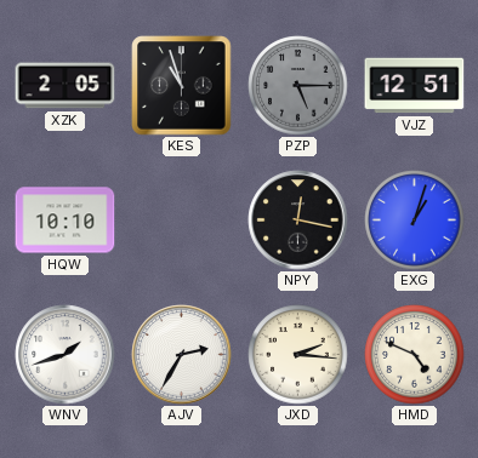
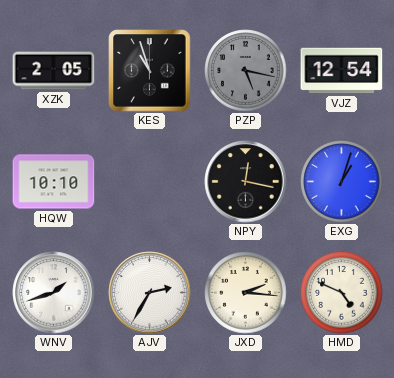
PZP: 5:15 -> 5:17 (246, 71)
VJZ: 12:51 -> 12:54 (342, 71)
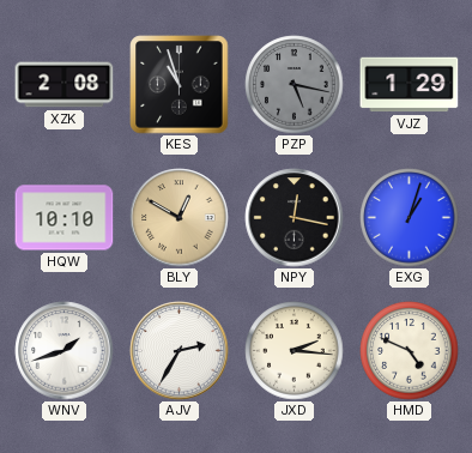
XZK: 2:05 -> 2:08 (65, 85)
VJZ: 12:54 -> 1:29 (410, 85)
BLY: none -> 12:50 (180, 218)
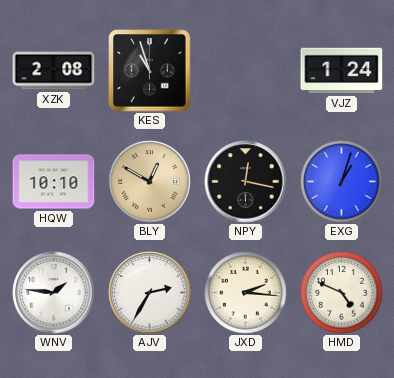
PZP: 5:17 -> none (295, 85)
VJZ: 1:29 -> 1:24 (342, 71)
WNV: 1:42 -> 1:46 (54, 293)
